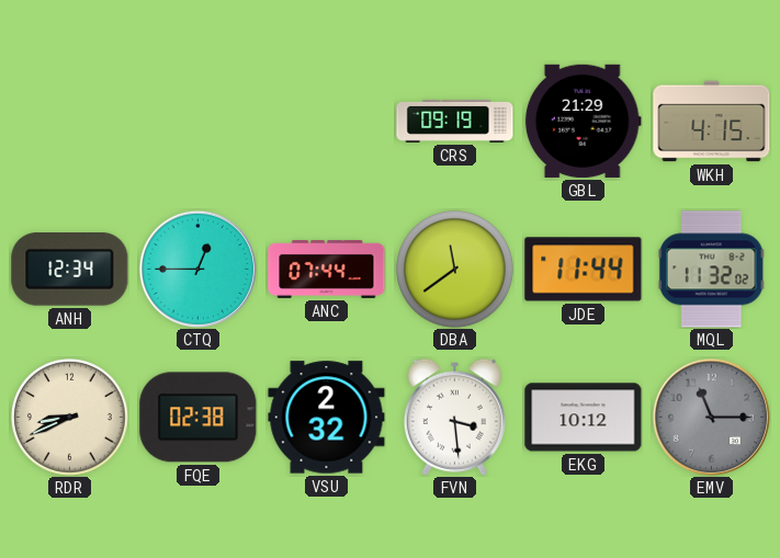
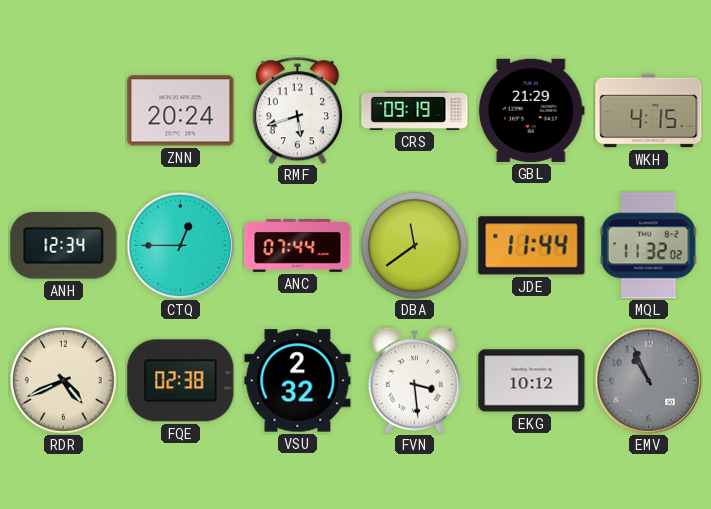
ZNN: none -> 20:24 (181, 111)
RMF: none -> 5:42 (297, 111)
RDR: 8:41 -> 4:41 (64, 381)
EMV: 11:15 -> 10:56 (648, 380)
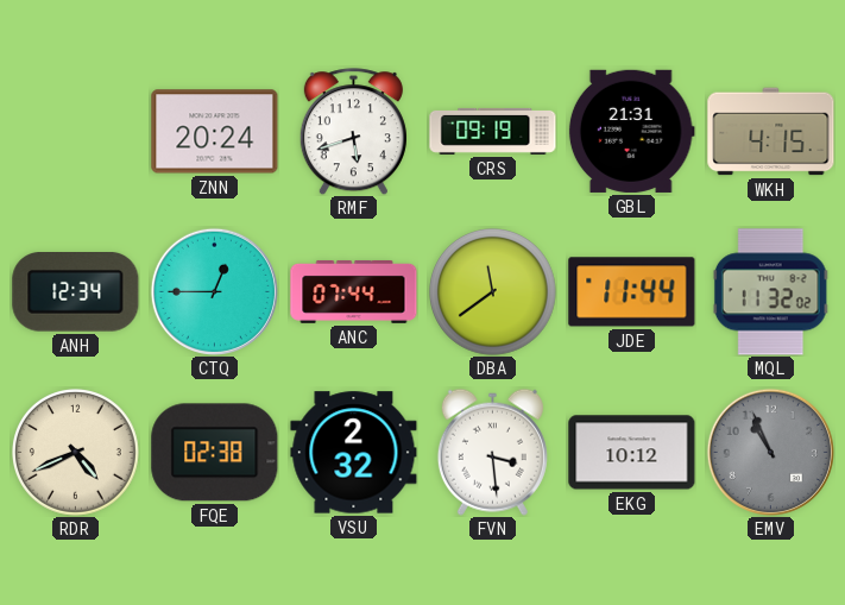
GBL: 21:29 -> 21:31 (631, 131)
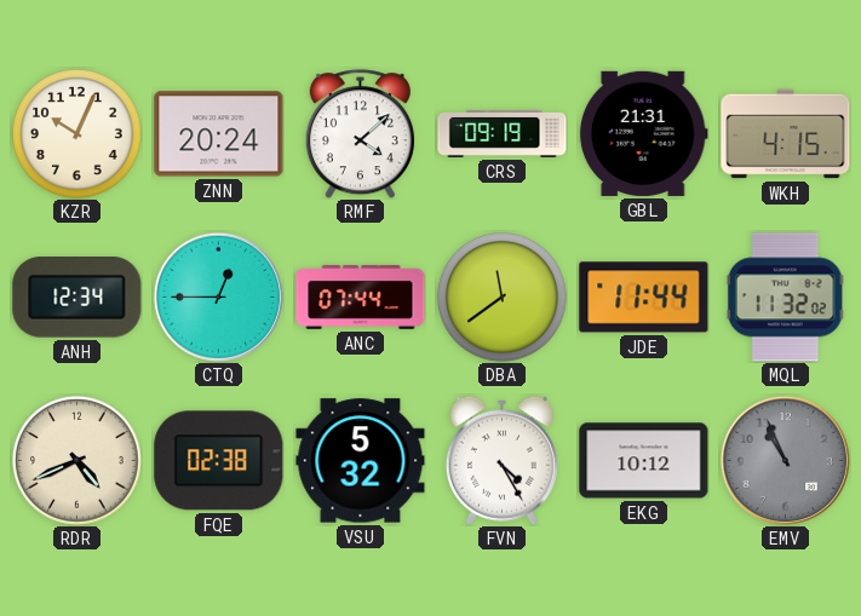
KZR: none -> 10:04 (78, 134)
RMF: 5:42 -> 4:08 (360, 134)
VSU: 2:32 -> 5:32 (361, 461)
FVN: 3:29 -> 4:25 (501, 460)
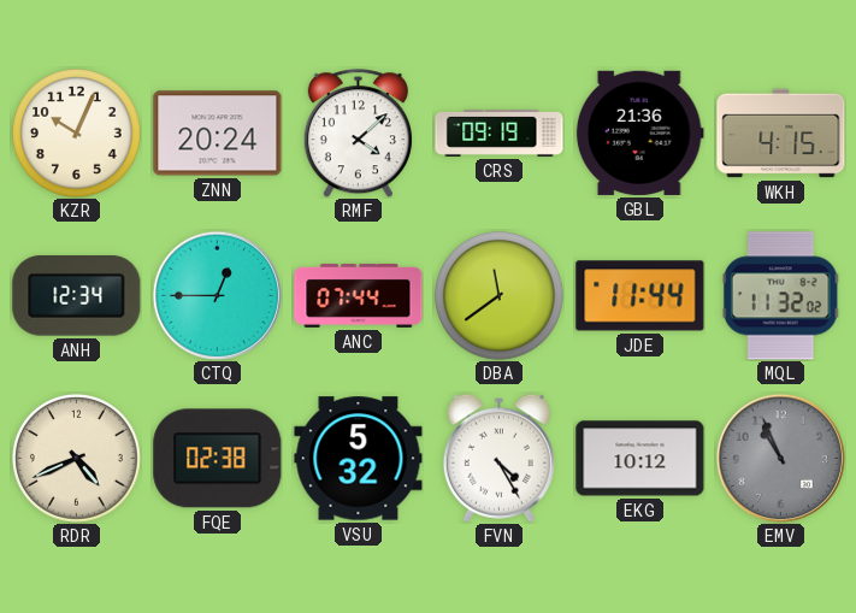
GBL: 21:31 -> 21:36 (639, 132)
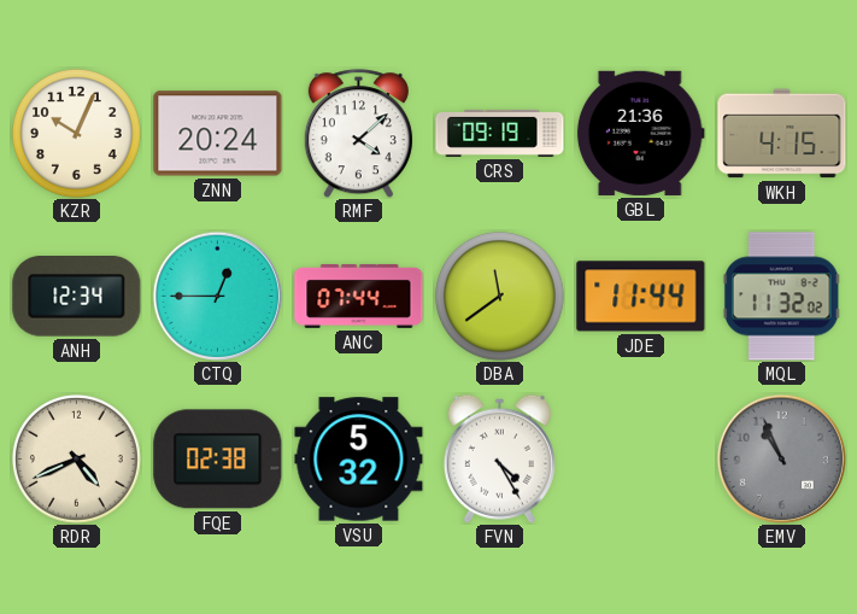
EKG: 10:12 -> none (640, 459)
